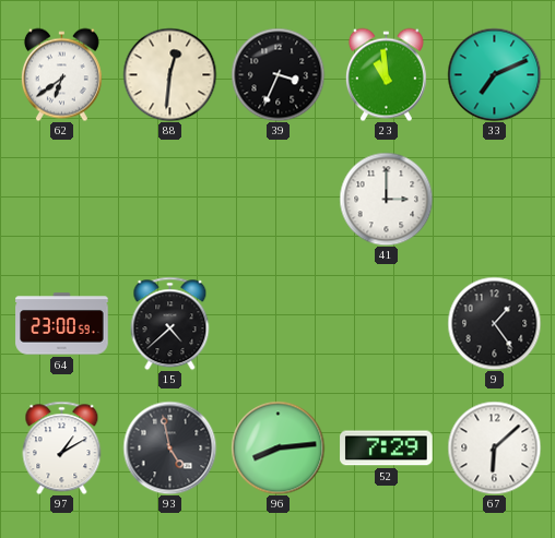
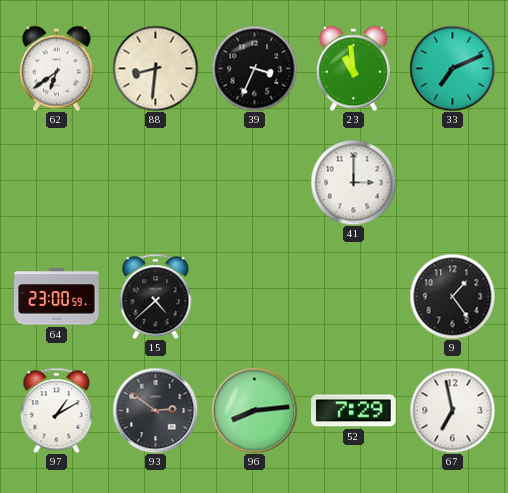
88: 12:31 -> 8:31 (155, 68)
93: 4:58 -> 2:51 (155, 410)
67: 6:08 -> 6:58 (452, 410)
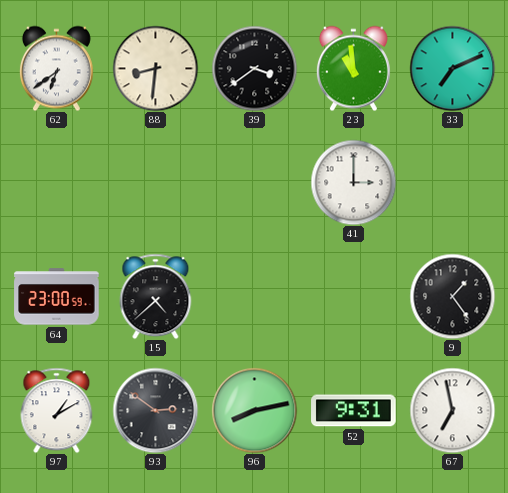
39: 3:34 -> 3:39 (254, 68)
96: 8:14 -> 8:13 (254, 410)
52: 7:29 -> 9:31 (354, 411)
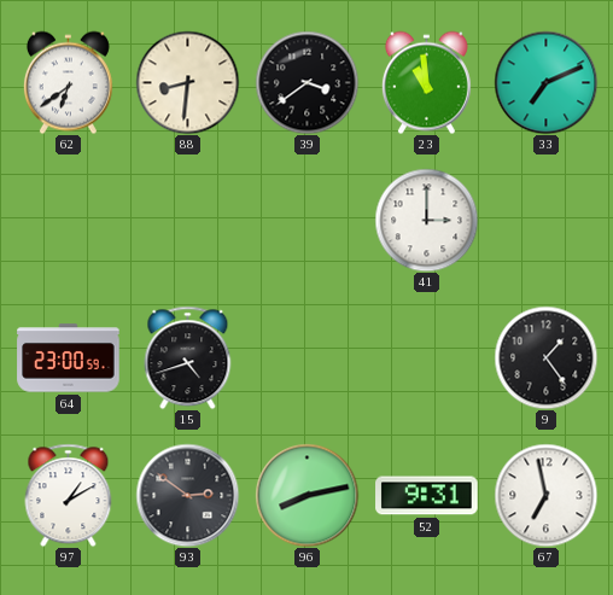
15: 4:38 -> 4:42 (188, 357)
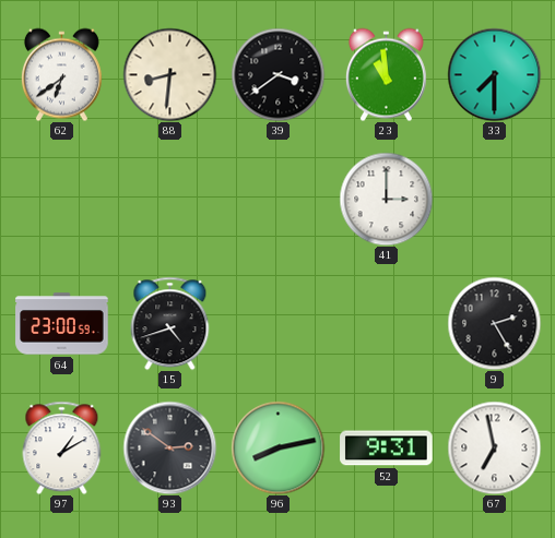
33: 7:11 -> 7:30 (494, 74)
9: 1:24 -> 2:25 (494, 323)
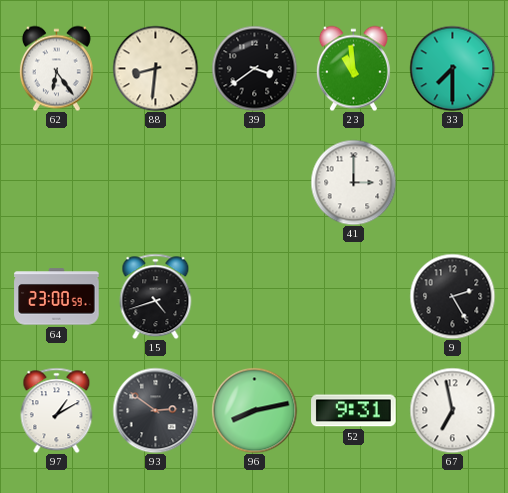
62: 6:39 -> 6:24 (56, 68)
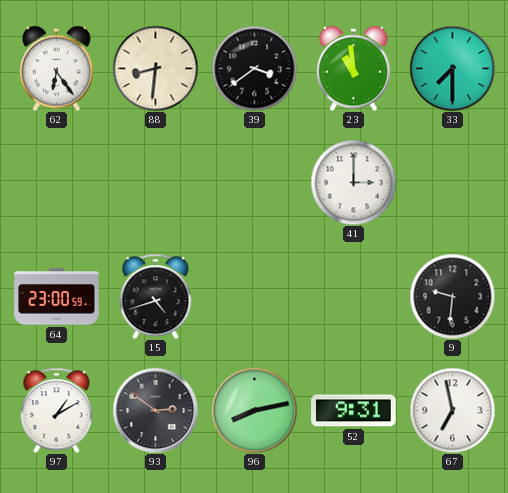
9: 2:25 -> 9:31 (452, 296)
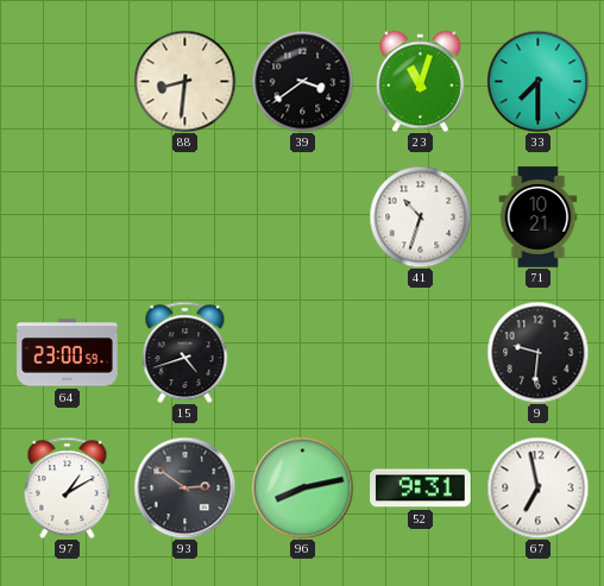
62: 6:24 -> none (56, 68)
23: 10:59 -> 11:03 (420, 81)
41: 3:00 -> 10:33 (420, 216)
71: none -> 10:21 (539, 218)
